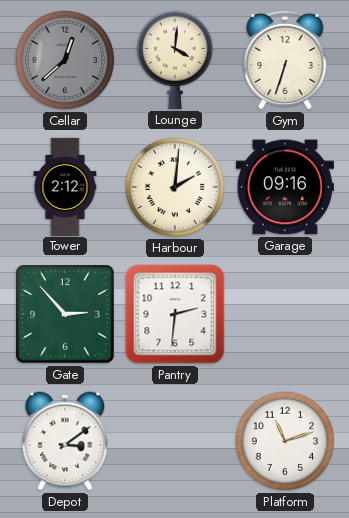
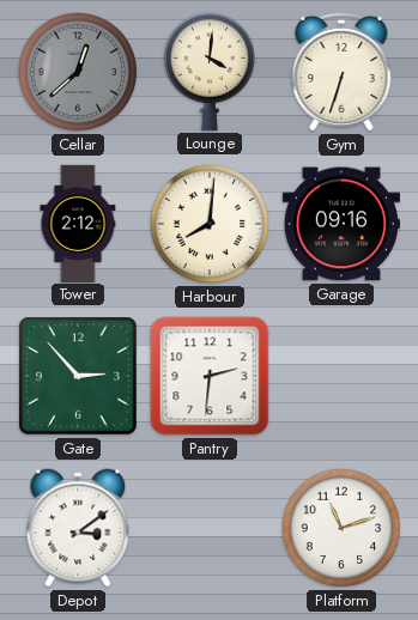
Harbour: 2:01 -> 8:01 (210, 224)
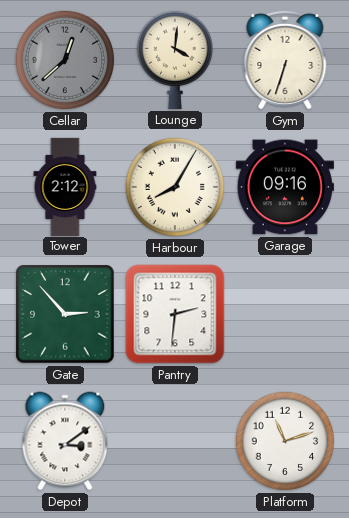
Harbour: 8:01 -> 8:05 (175, 187)
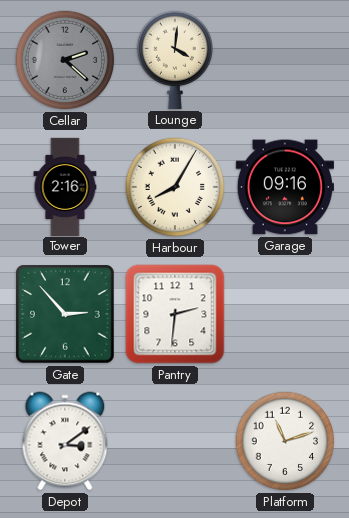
Cellar: 12:38 -> 2:22 (65, 60)
Gym: 6:33 -> none (285, 60)
Tower: 2:12 -> 2:16 (65, 186)
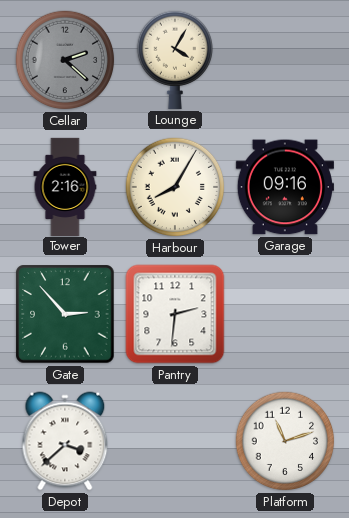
Lounge: 4:01 -> 4:05 (174, 60)
Depot: 3:09 -> 3:38 (65, 441)
